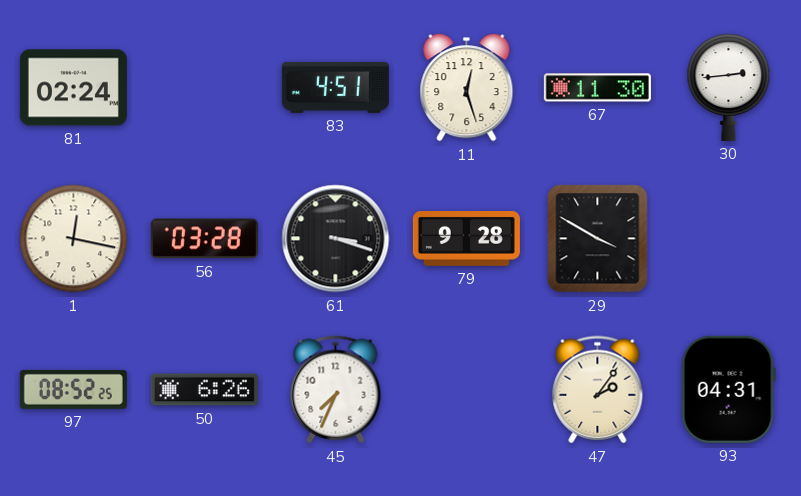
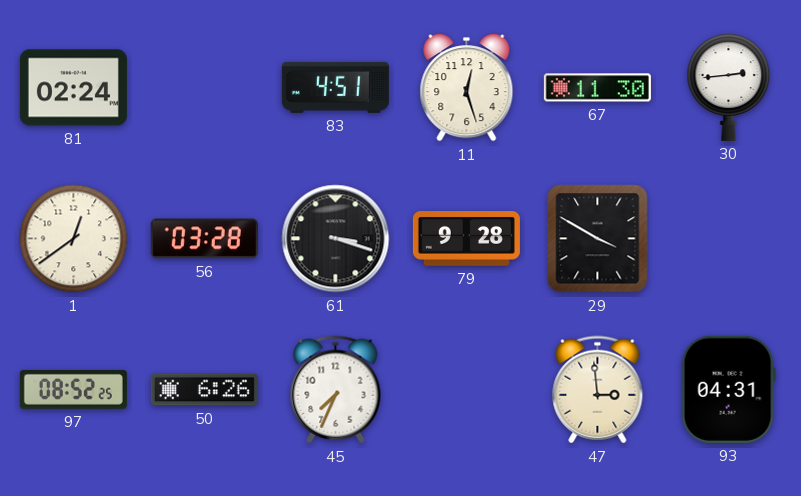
1: 12:17 -> 12:39 (74, 239)
47: 2:06 -> 2:59 (598, 390)
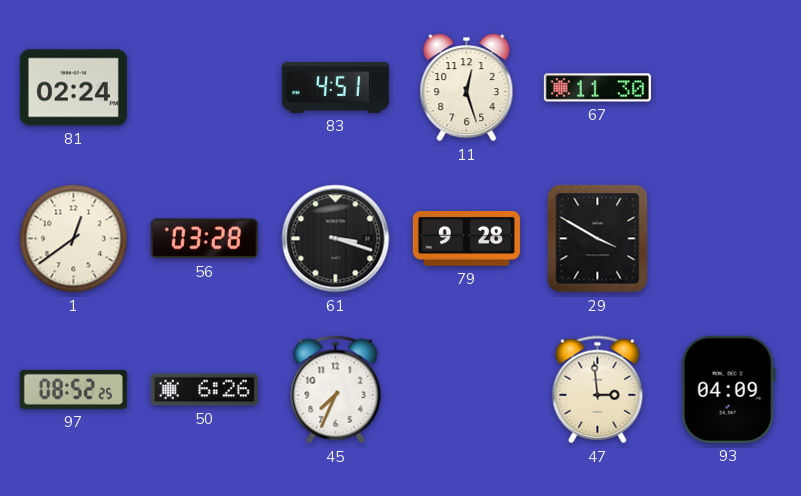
30: 2:44 -> none (729, 87)
93: 04:31 -> 04:09 (728, 389)
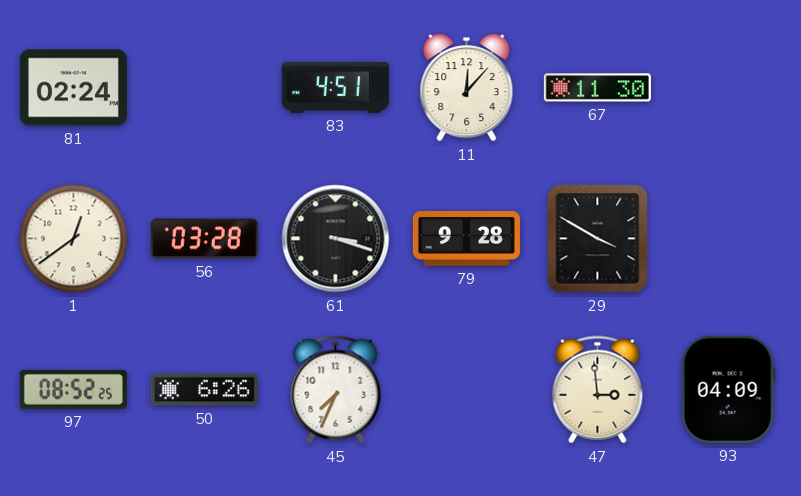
11: 12:27 -> 12:07 (467, 88)
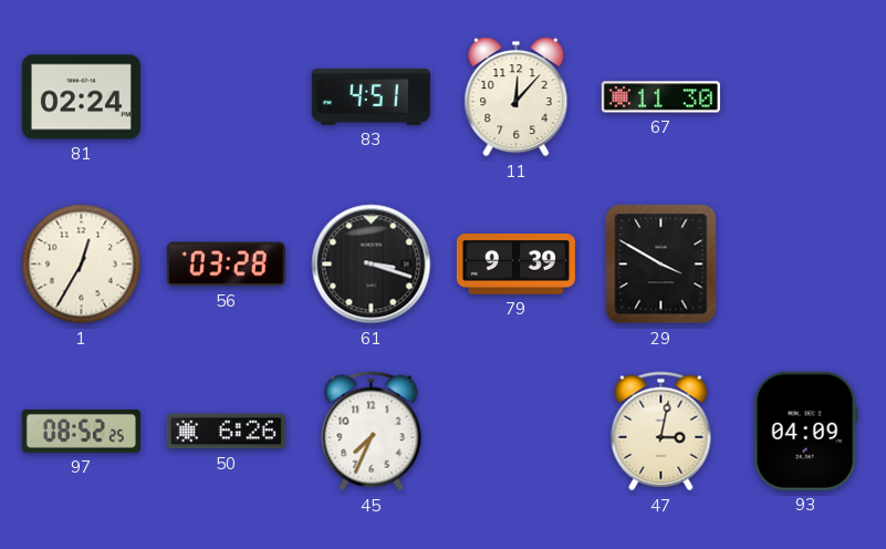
1: 12:39 -> 12:35 (82, 265)
79: 9:28 -> 9:39 (515, 265)
47: 2:59 -> 3:02 (661, 432)
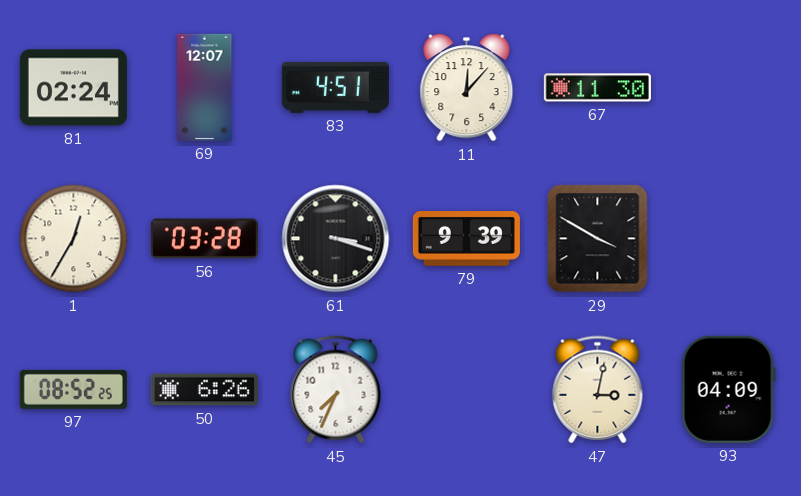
69: none -> 12:07 (205, 87)
